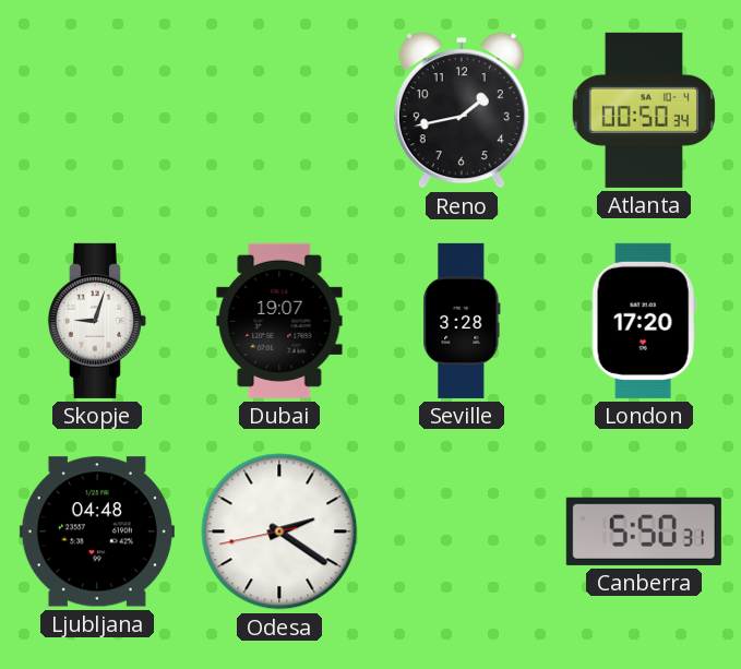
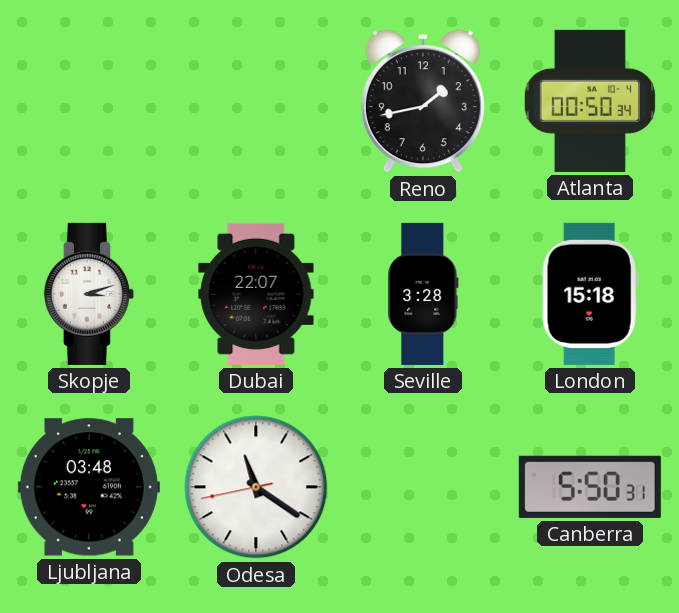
Skopje: 9:03 -> 3:12 (89, 294)
Dubai: 19:07 -> 22:07 (256, 294)
London: 17:20 -> 15:18 (590, 294)
Ljubljana: 04:48 -> 03:48 (89, 487)
Odesa: 2:20 -> 11:20 (256, 487)
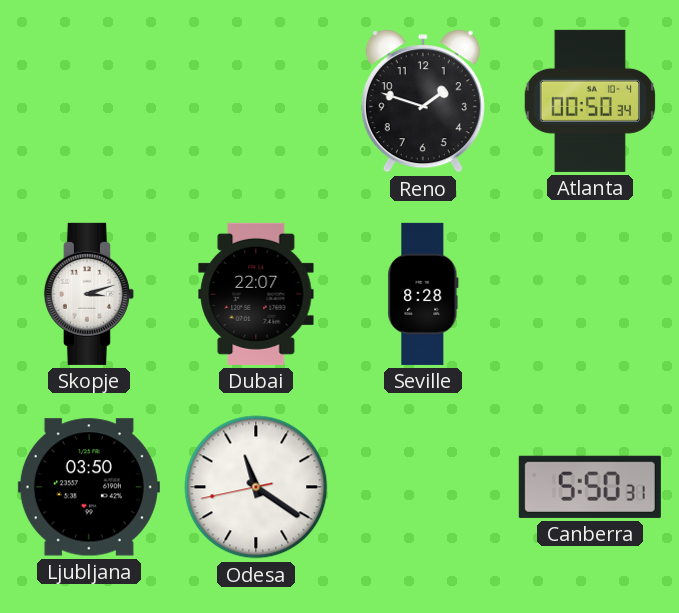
Reno: 1:43 -> 1:48 (423, 101)
Seville: 3:28 -> 8:28 (423, 294)
London: 15:18 -> none (590, 294)
Ljubljana: 03:48 -> 03:50 (89, 487)
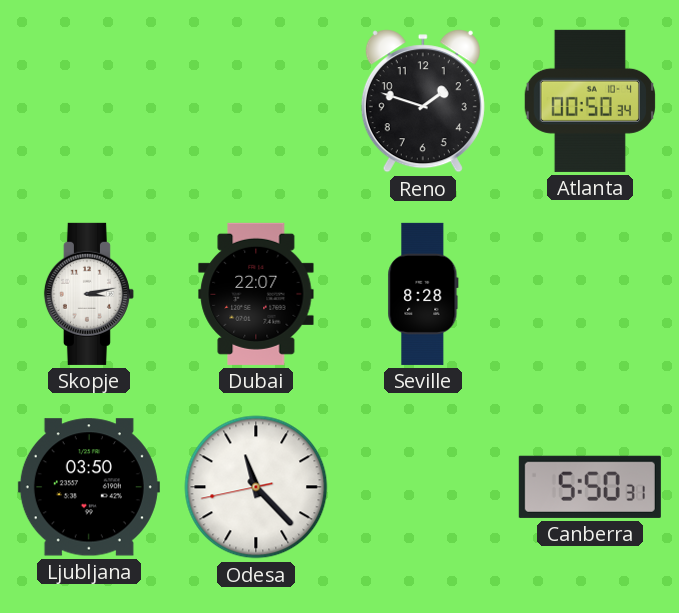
Skopje: 3:12 -> 3:13 (89, 294)
Odesa: 11:20 -> 11:22 (256, 487)
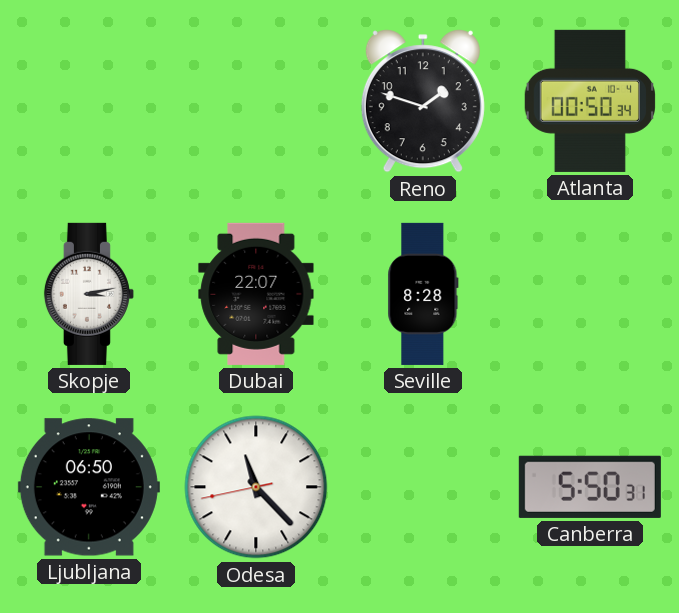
Ljubljana: 03:50 -> 06:50 (89, 487)
